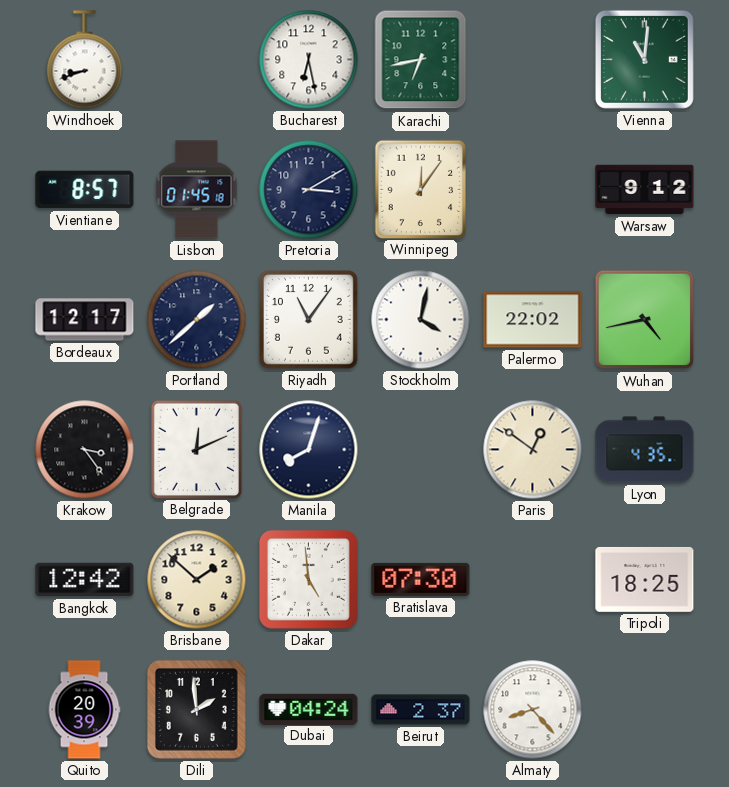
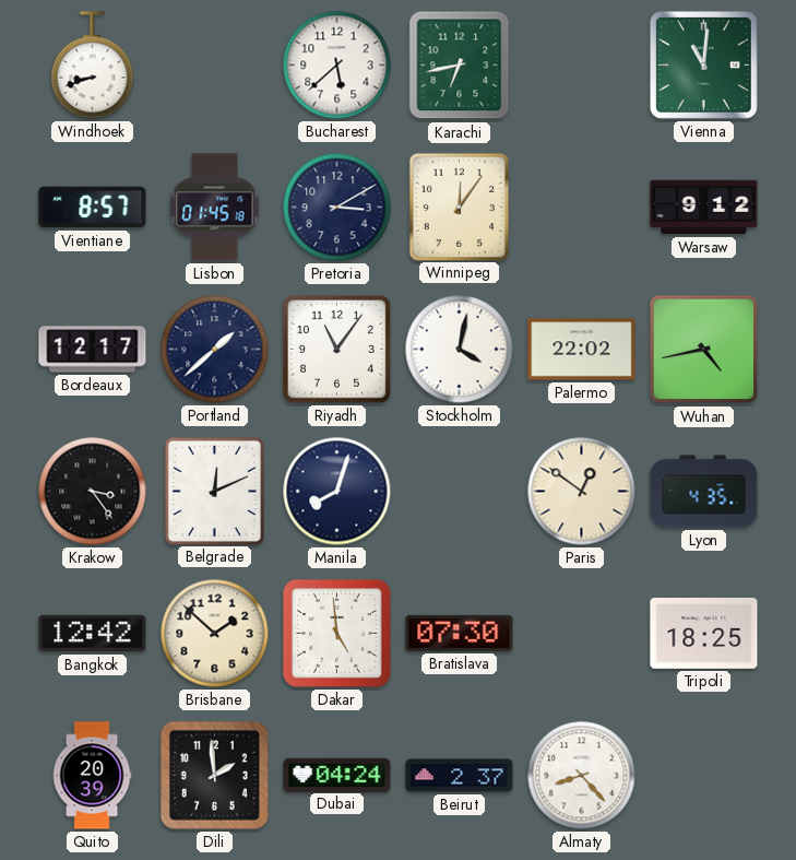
Bucharest: 6:28 -> 5:38 (337, 66)
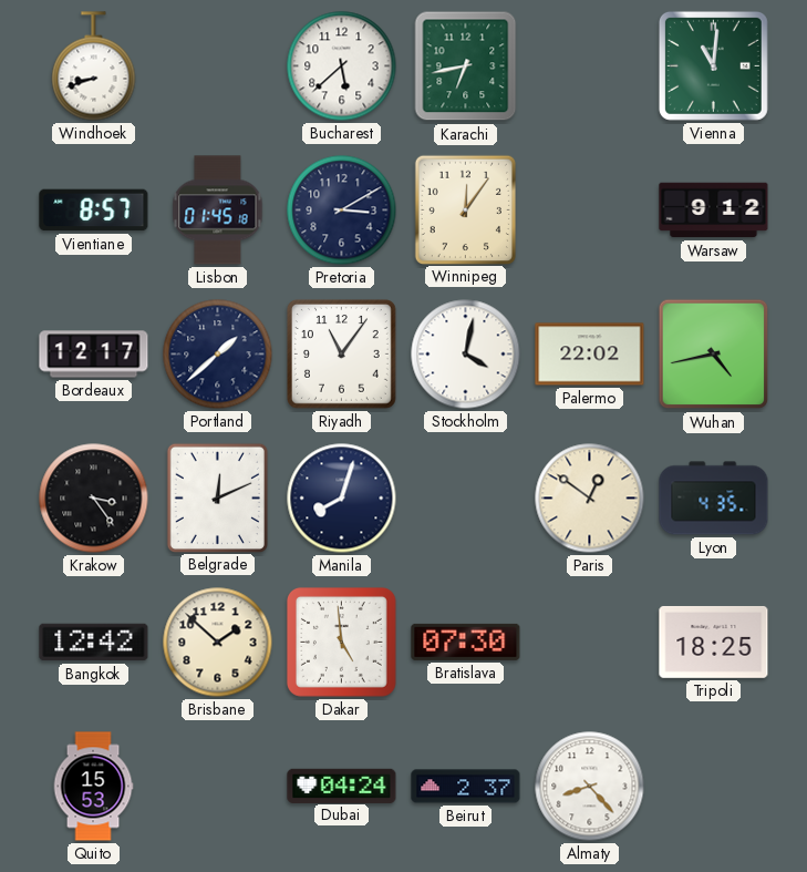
Quito: 20:39 -> 15:53 (93, 787)
Dili: 1:59 -> none (214, 775)
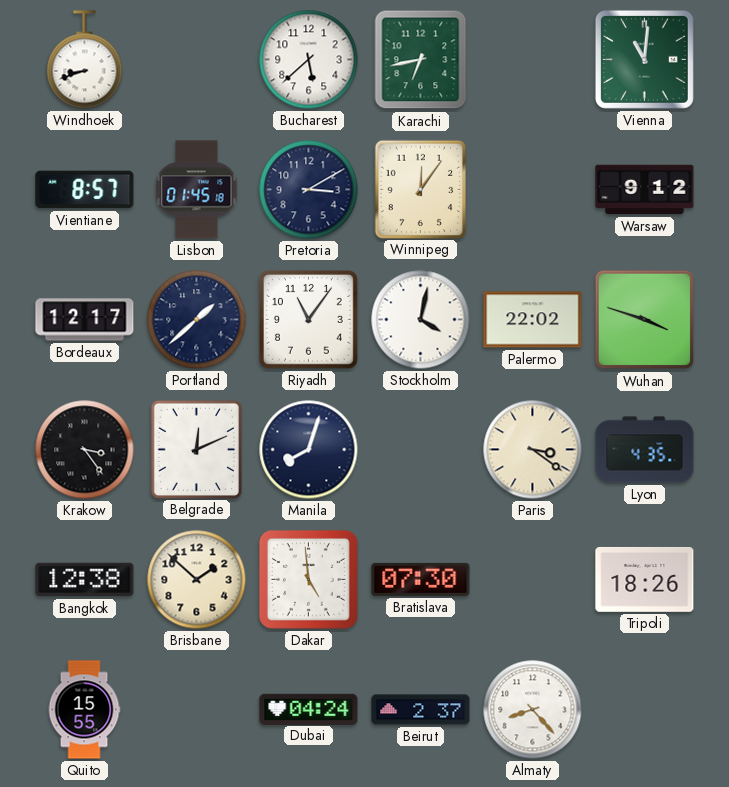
Wuhan: 4:43 -> 3:48 (645, 320)
Paris: 12:51 -> 3:21 (533, 450)
Bangkok: 12:42 -> 12:38 (85, 580)
Tripoli: 18:25 -> 18:26 (645, 579)
Quito: 15:53 -> 15:55 (84, 710)
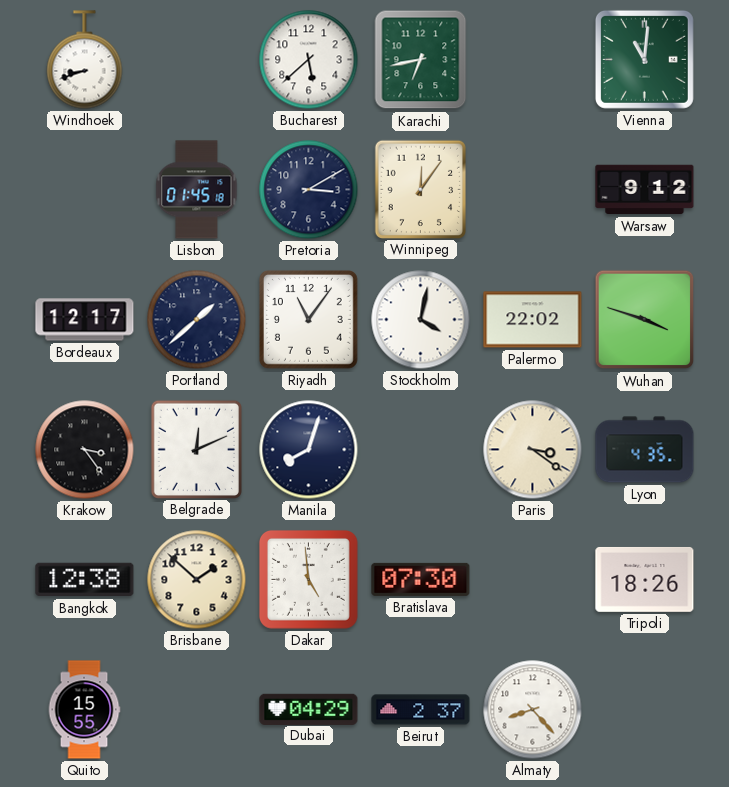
Vientiane: 8:57 -> none (85, 190)
Dubai: 04:24 -> 04:29 (309, 709)
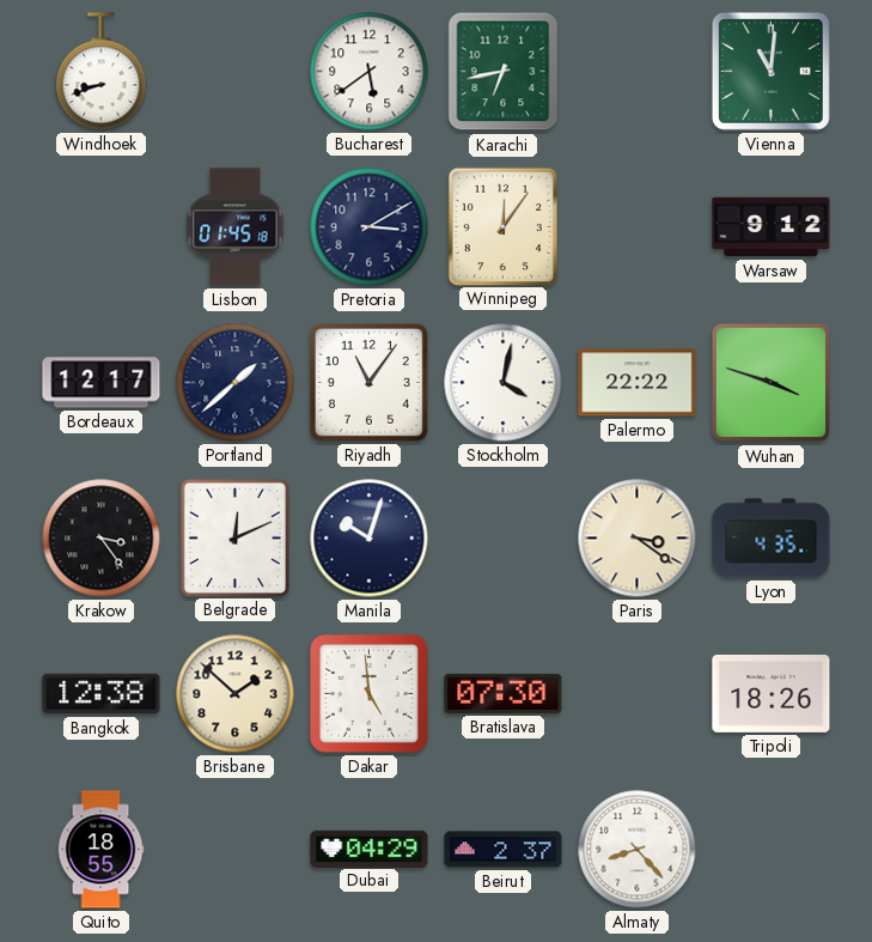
Bucharest: 5:38 -> 5:39 (370, 72)
Palermo: 22:02 -> 22:22 (638, 383)
Manila: 8:03 -> 10:03 (370, 539)
Quito: 15:55 -> 18:55 (100, 850)
